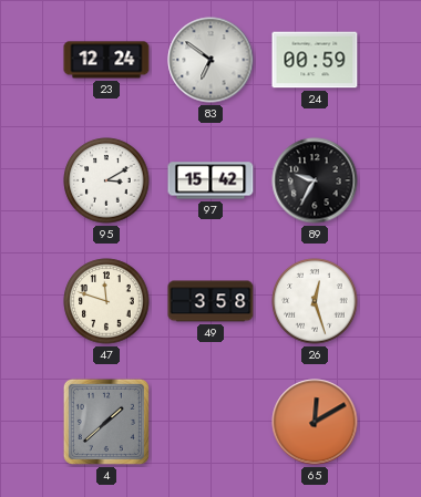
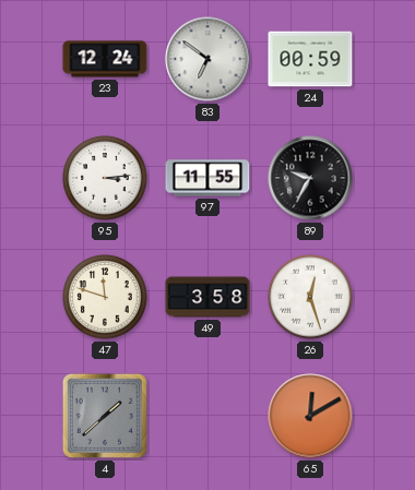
95: 3:10 -> 3:14 (105, 178)
97: 15:42 -> 11:55 (207, 178)
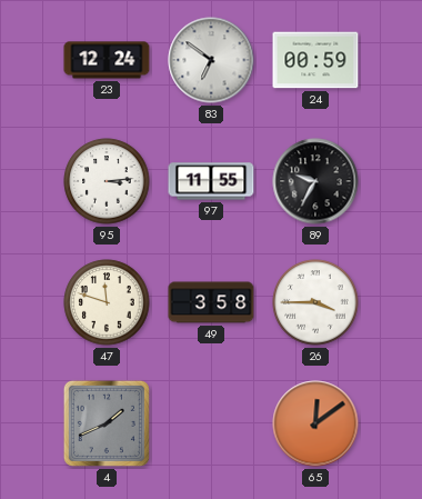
26: 12:27 -> 3:45 (315, 302)
4: 1:38 -> 1:41 (107, 423)
65: 12:10 -> 12:09 (315, 423)
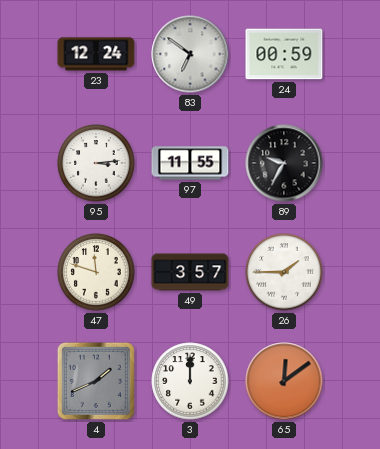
49: 3:58 -> 3:57 (190, 272)
26: 3:45 -> 1:45 (284, 272)
3: none -> 12:00 (190, 381)
